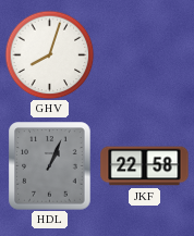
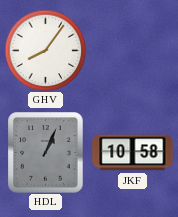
GHV: 8:03 -> 8:06 (45, 50)
JKF: 22:58 -> 10:58 (133, 153)
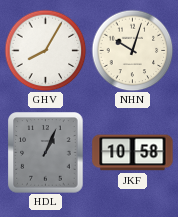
GHV: 8:06 -> 8:05 (45, 50)
NHN: none -> 10:03 (132, 50)
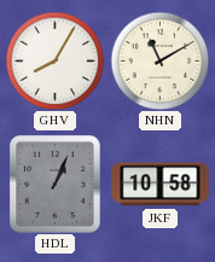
NHN: 10:03 -> 11:10 (159, 60)
